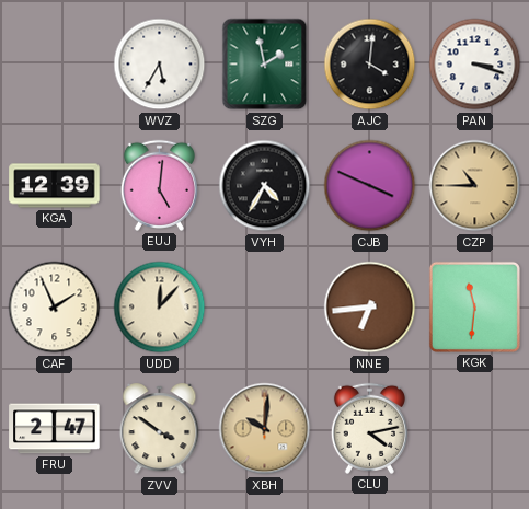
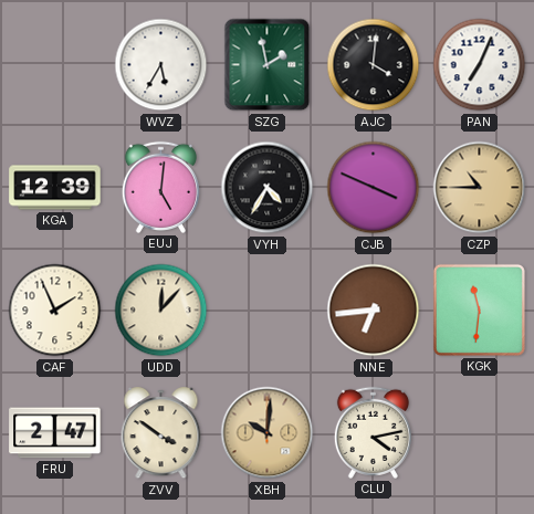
PAN: 3:18 -> 7:04 (480, 65)
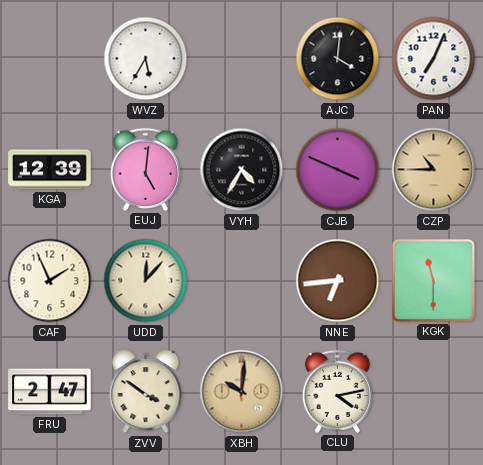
SZG: 1:58 -> none (268, 65)
KGK: 11:31 -> 11:30 (433, 280)
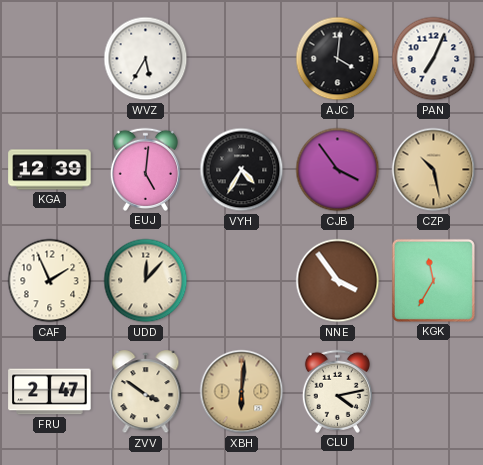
CJB: 3:49 -> 3:54 (338, 170)
CZP: 10:45 -> 10:28 (434, 170)
NNE: 6:44 -> 3:54 (338, 281)
KGK: 11:30 -> 11:35 (433, 280)
XBH: 10:01 -> 6:01 (242, 392)
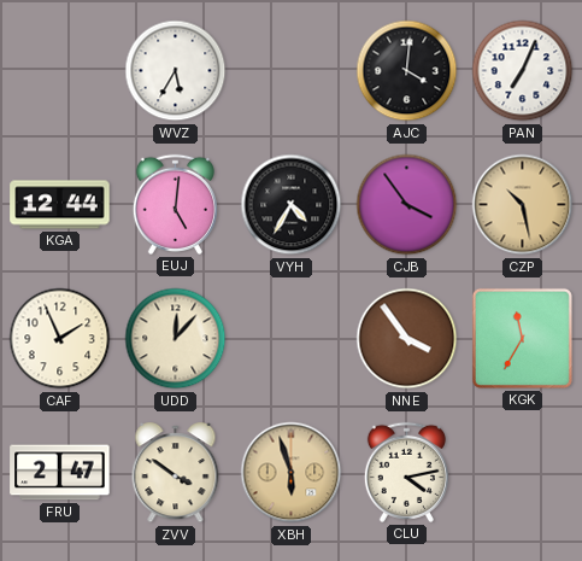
KGA: 12:39 -> 12:44 (60, 205)
XBH: 6:01 -> 5:57 (292, 473)
